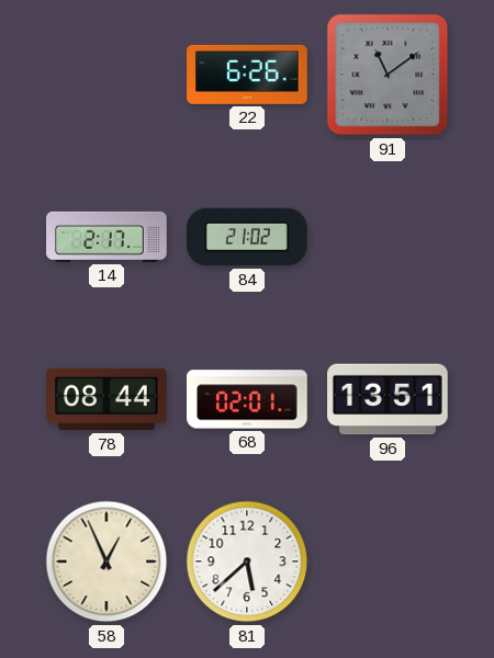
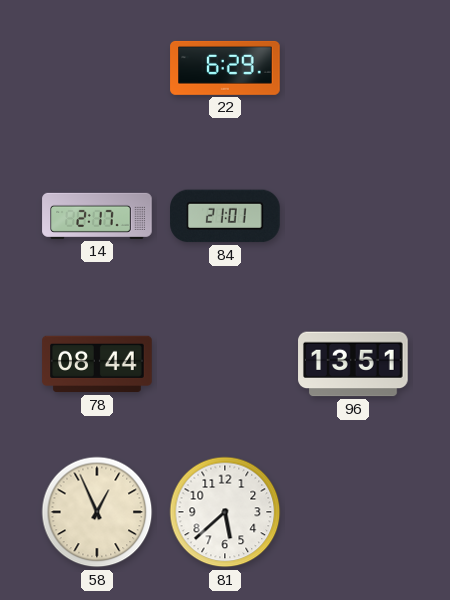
22: 6:26 -> 6:29 (225, 68)
91: 11:09 -> none (388, 75)
84: 21:02 -> 21:01 (225, 216)
68: 02:01 -> none (247, 399)
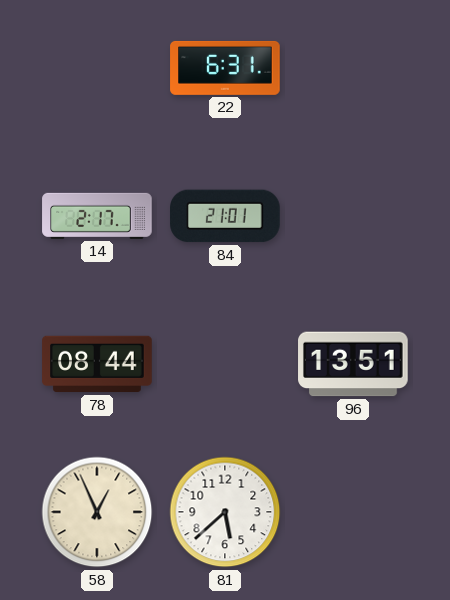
22: 6:29 -> 6:31 (225, 68)
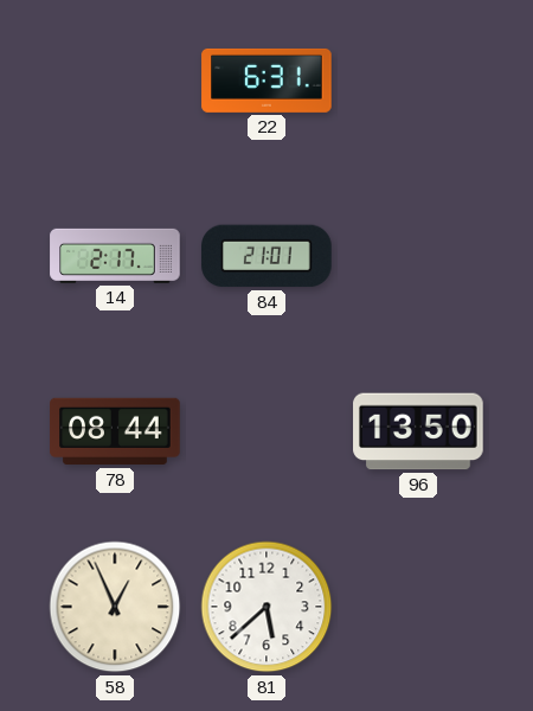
96: 13:51 -> 13:50 (418, 431)
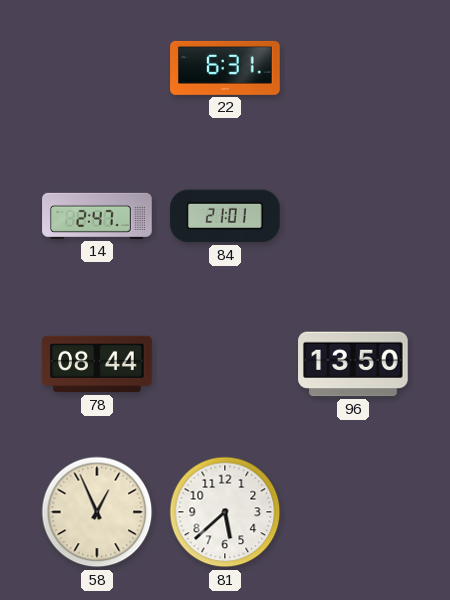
14: 2:17 -> 2:47 (97, 216)
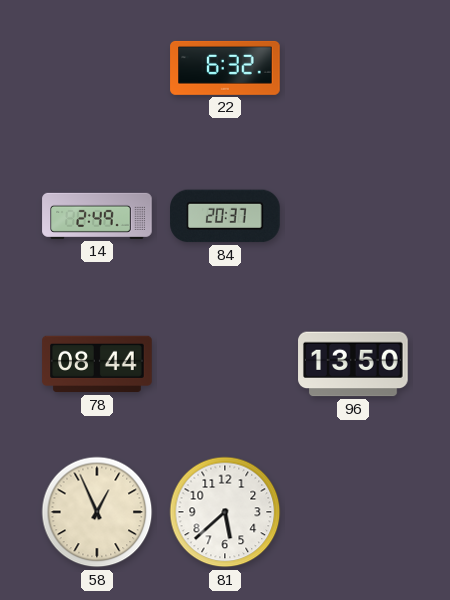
22: 6:31 -> 6:32 (225, 68)
14: 2:47 -> 2:49 (97, 216)
84: 21:01 -> 20:37 (225, 216)
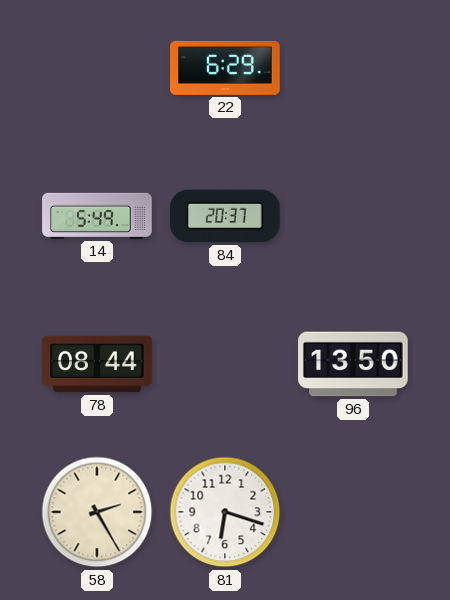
22: 6:32 -> 6:29 (225, 68)
14: 2:49 -> 5:49 (97, 216)
58: 12:56 -> 2:25 (97, 512)
81: 5:38 -> 6:18 (225, 512)
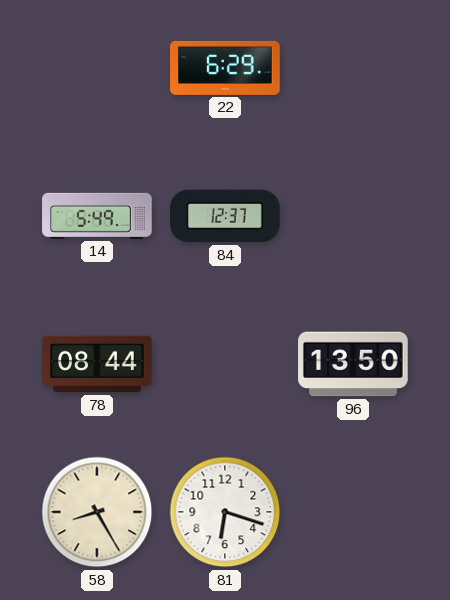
84: 20:37 -> 12:37 (225, 216)
58: 2:25 -> 8:25 (97, 512)
